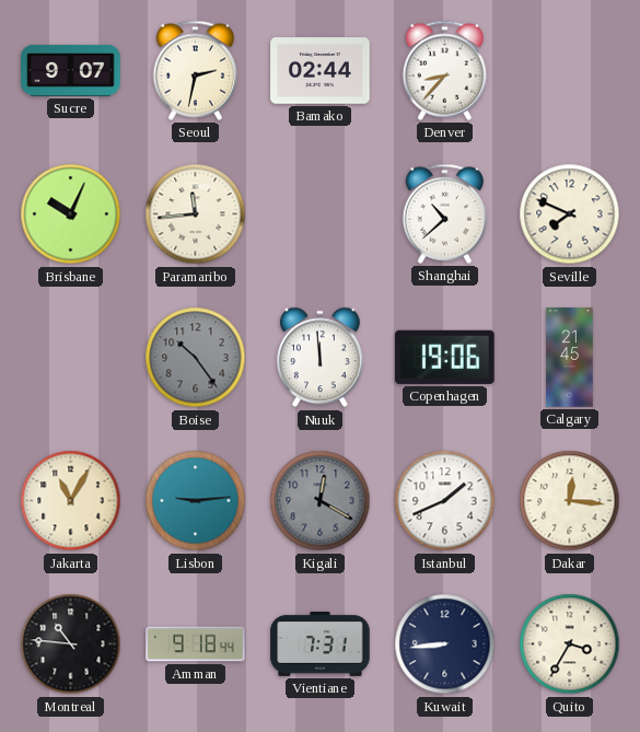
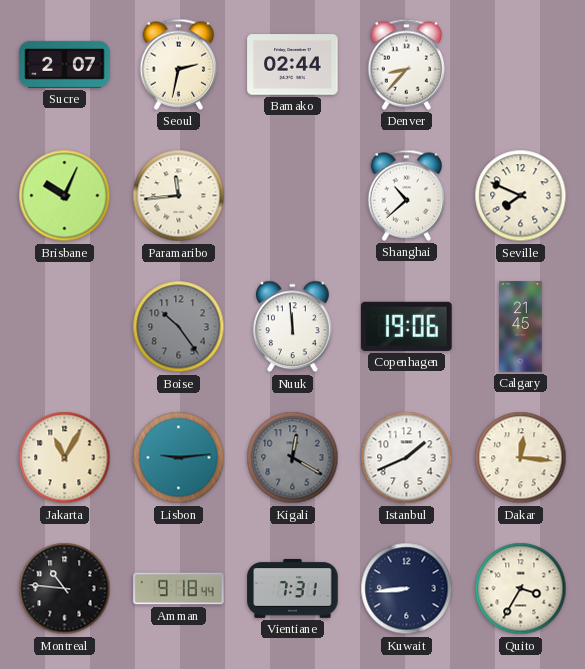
Sucre: 9:07 -> 2:07 (65, 64)
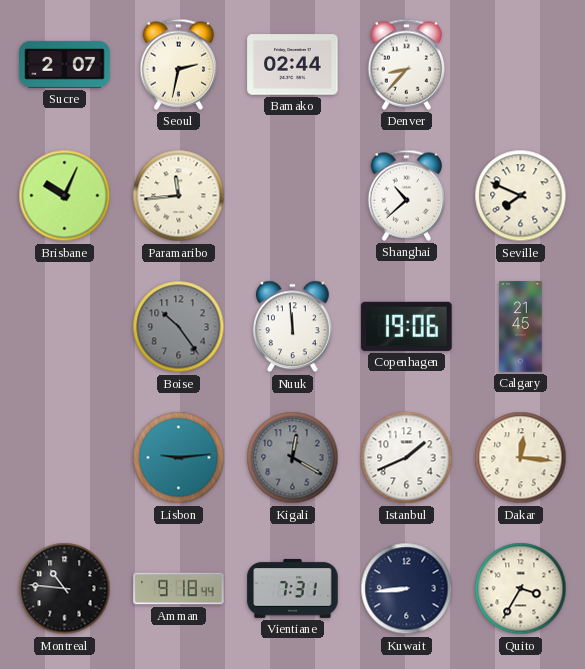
Jakarta: 11:05 -> none (65, 458)
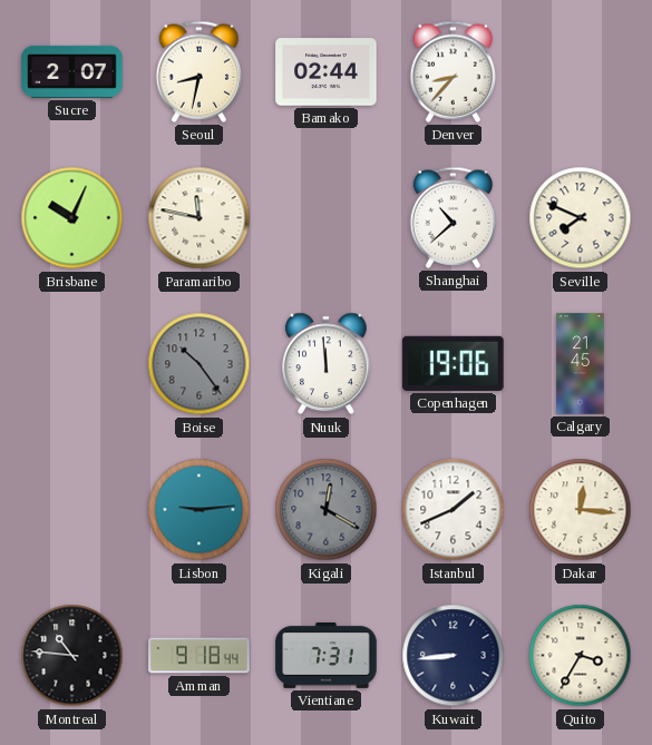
Seoul: 2:32 -> 8:32 (200, 71)
Paramaribo: 11:44 -> 11:47 (200, 218)
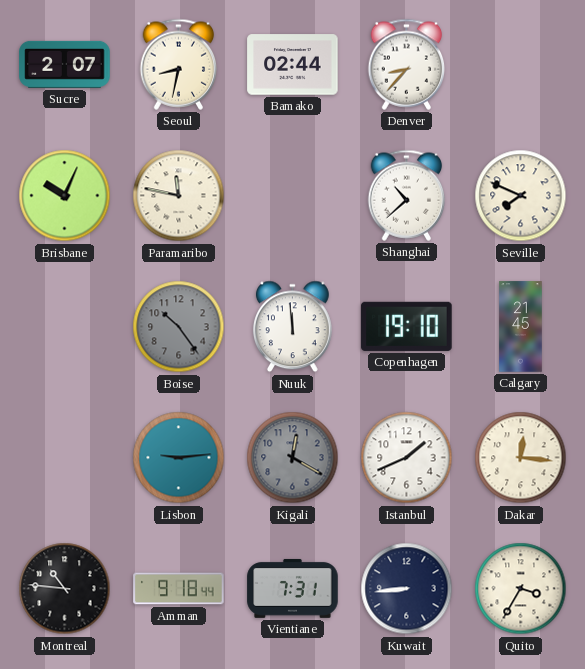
Copenhagen: 19:06 -> 19:10 (407, 326)
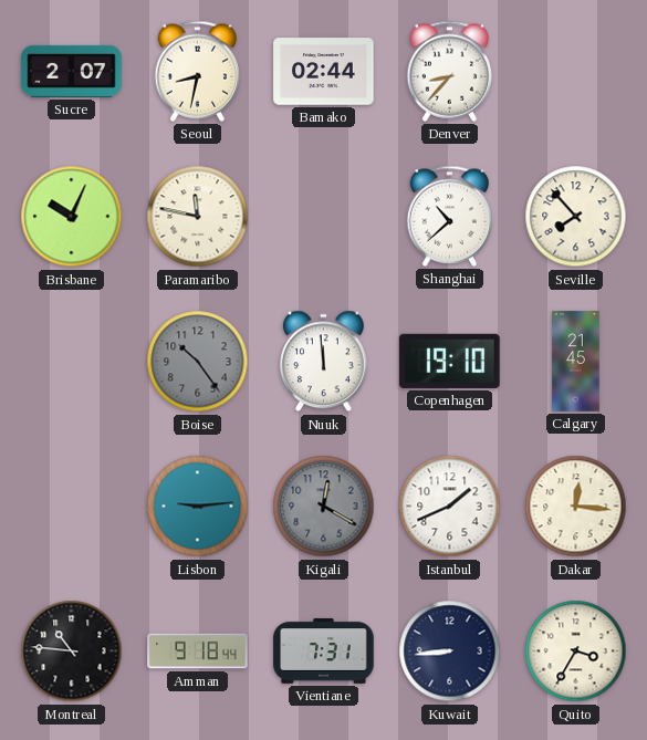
Seville: 7:49 -> 7:53 (576, 217)
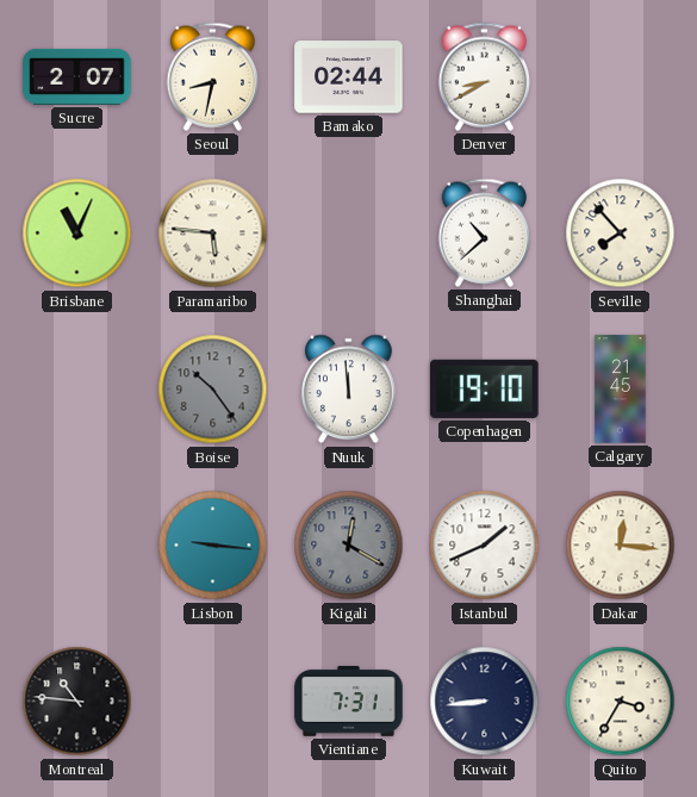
Denver: 8:37 -> 8:40 (485, 76)
Brisbane: 10:04 -> 11:04 (77, 234)
Paramaribo: 11:47 -> 5:46 (213, 234)
Lisbon: 9:14 -> 9:16 (213, 546)
Amman: 9:18 -> none (198, 652)
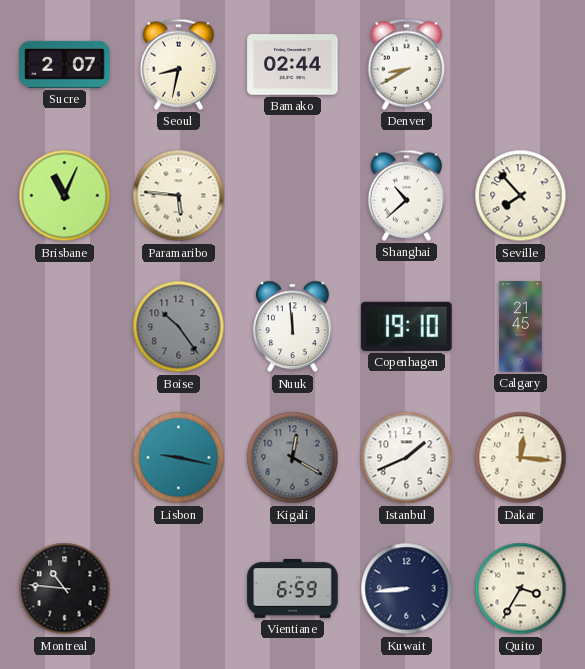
Lisbon: 9:16 -> 9:17 (179, 458)
Vientiane: 7:31 -> 6:59 (293, 588)
